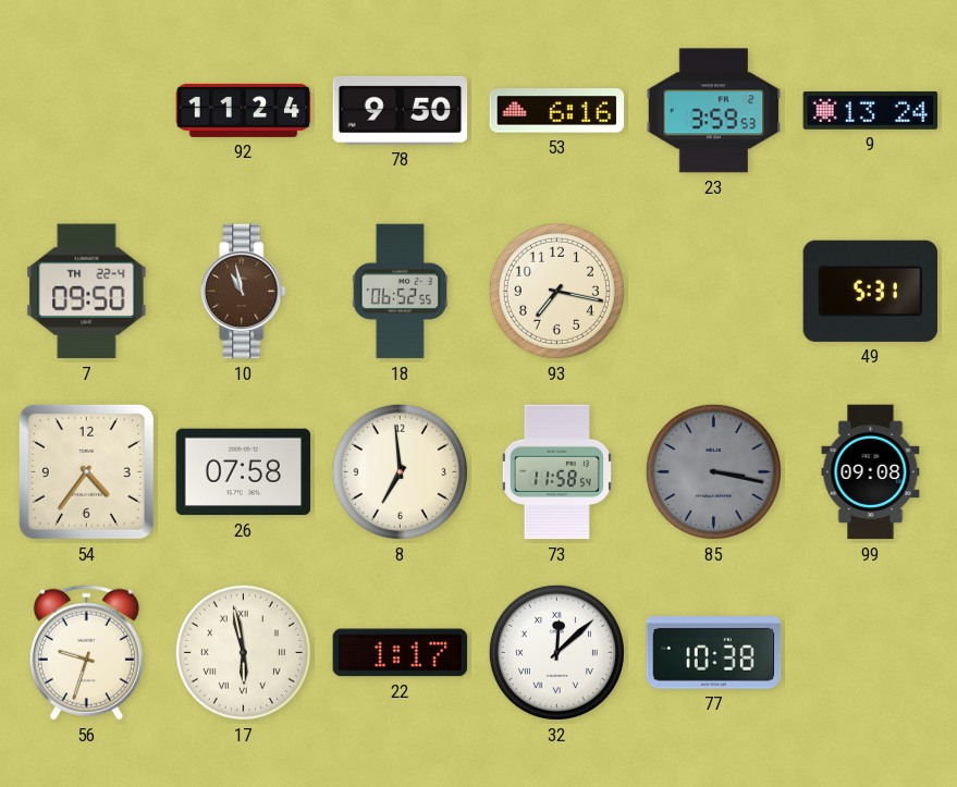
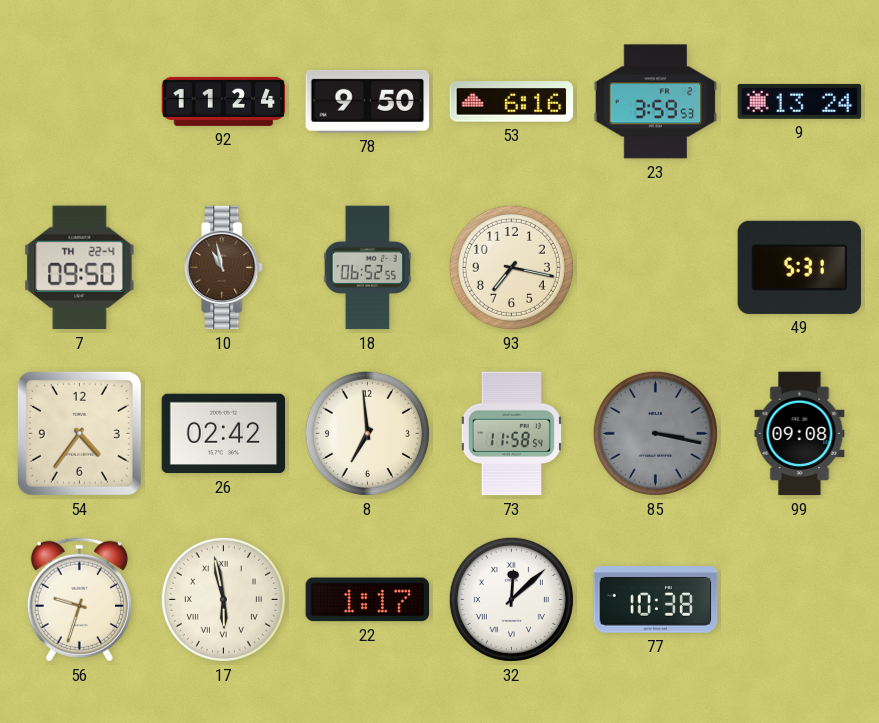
26: 07:58 -> 02:42 (224, 434)
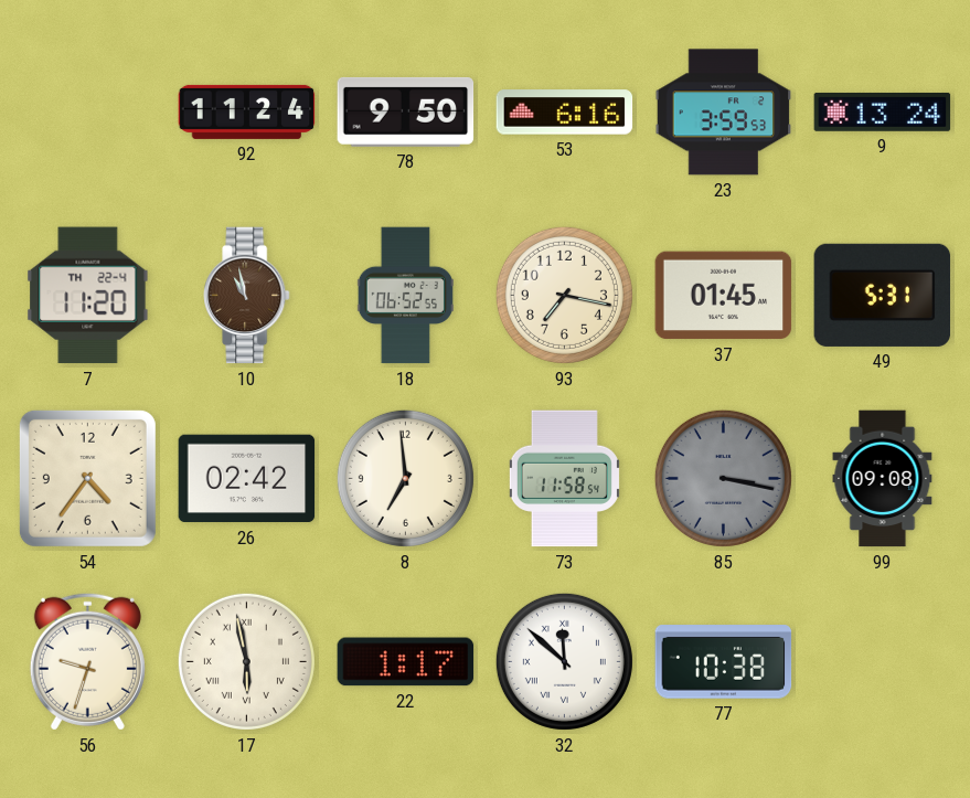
7: 09:50 -> 11:20 (88, 296)
37: none -> 01:45 (724, 296)
32: 12:08 -> 11:52 (564, 661)
